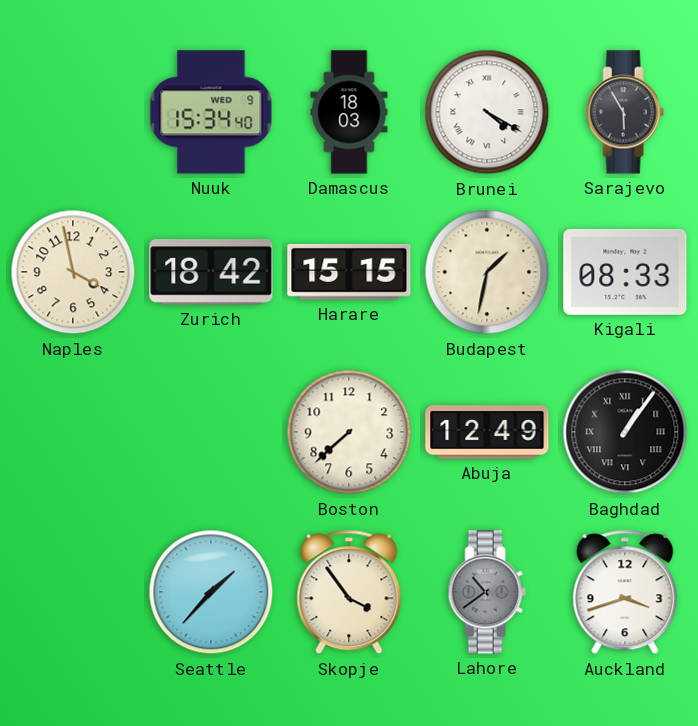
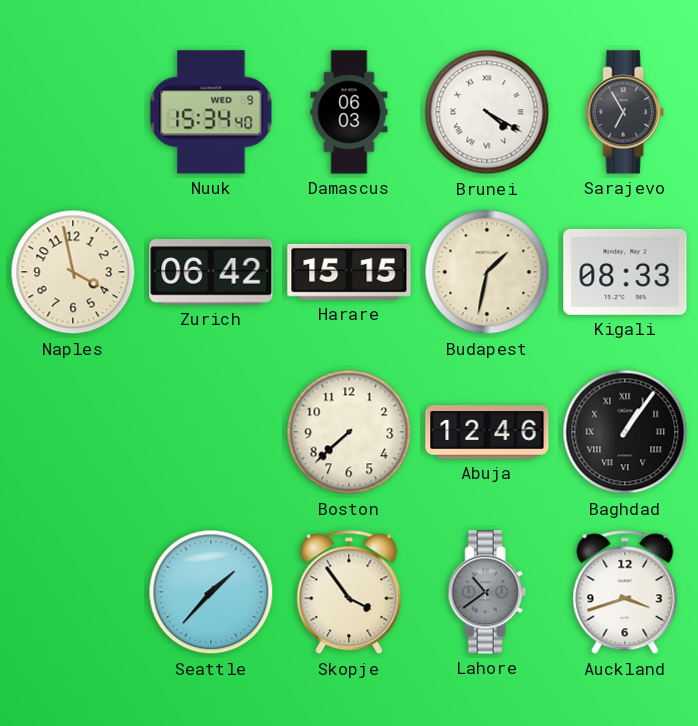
Damascus: 18:03 -> 06:03 (349, 112)
Sarajevo: 5:55 -> 6:55 (625, 112)
Zurich: 18:42 -> 06:42 (211, 272)
Abuja: 12:49 -> 12:46 (487, 432)
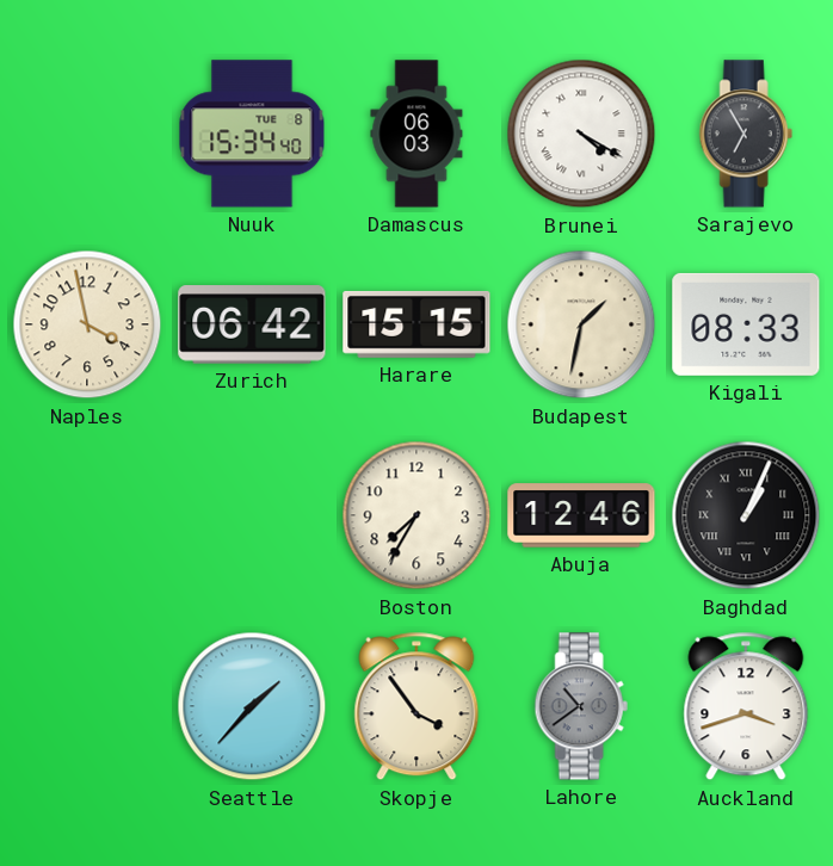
Nuuk date: WED 9 -> TUE 8 (252, 134)
Boston: 7:38 -> 7:35 (416, 515)
Baghdad: 1:06 -> 1:04 (746, 515)
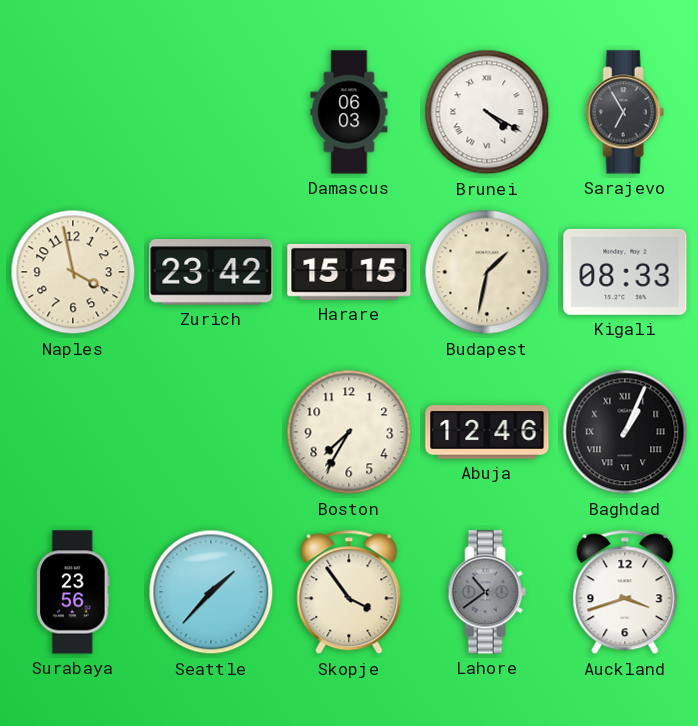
Nuuk: 15:34 -> none (252, 134)
Zurich: 06:42 -> 23:42 (211, 272)
Surabaya: none -> 23:56 (74, 592)
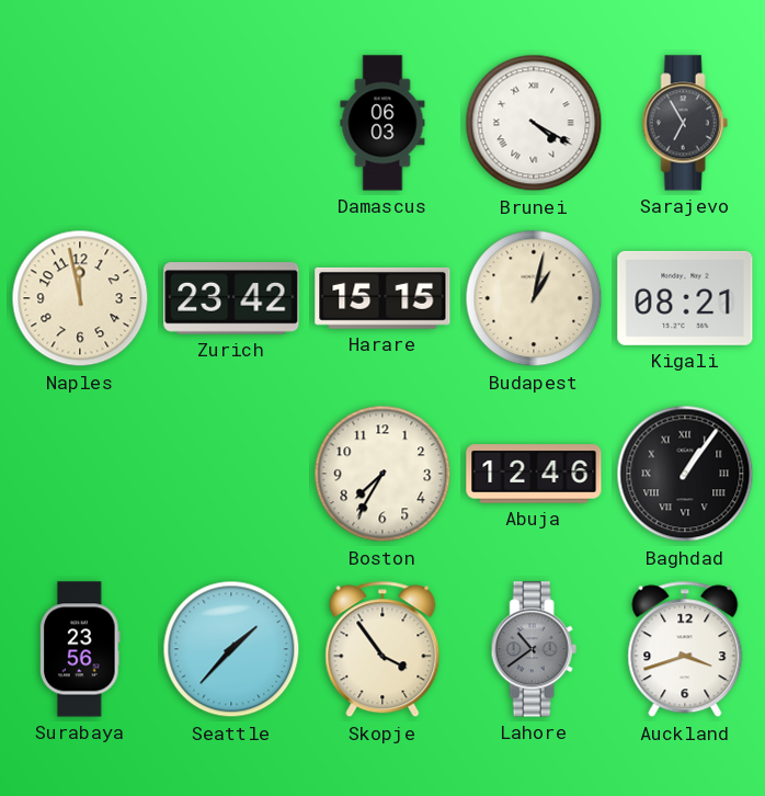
Naples: 3:58 -> 11:58 (80, 298)
Budapest: 1:32 -> 1:02 (534, 298)
Kigali: 08:33 -> 08:21 (685, 298)
Baghdad: 1:04 -> 1:06 (685, 474)
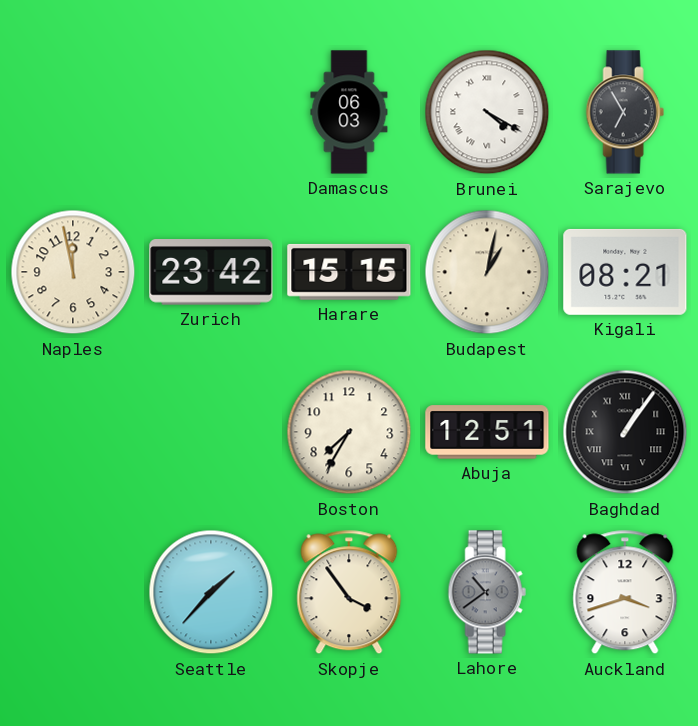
Abuja: 12:46 -> 12:51 (487, 432)
Surabaya: 23:56 -> none (81, 649)
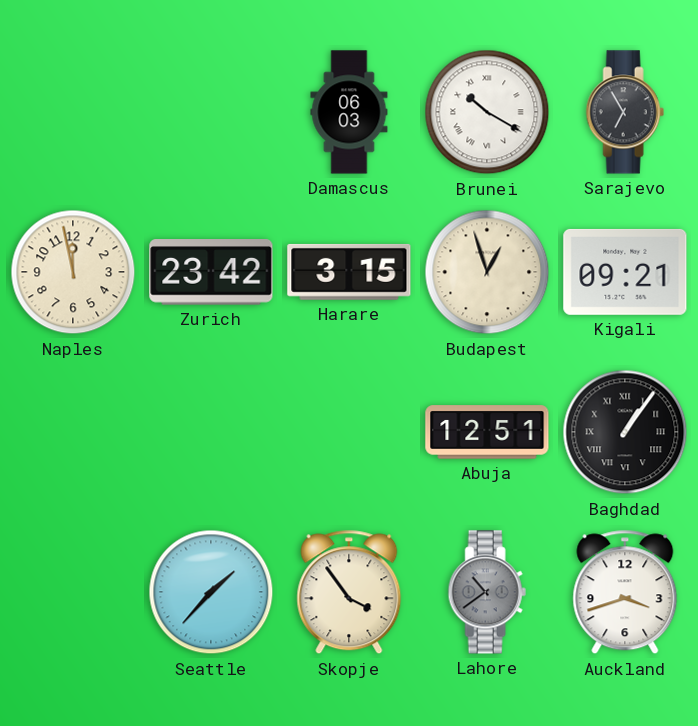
Brunei: 4:20 -> 10:20 (487, 112)
Harare: 15:15 -> 3:15 (349, 272)
Budapest: 1:02 -> 12:57 (487, 272)
Kigali: 08:21 -> 09:21 (625, 272)
Boston: 7:35 -> none (349, 432)
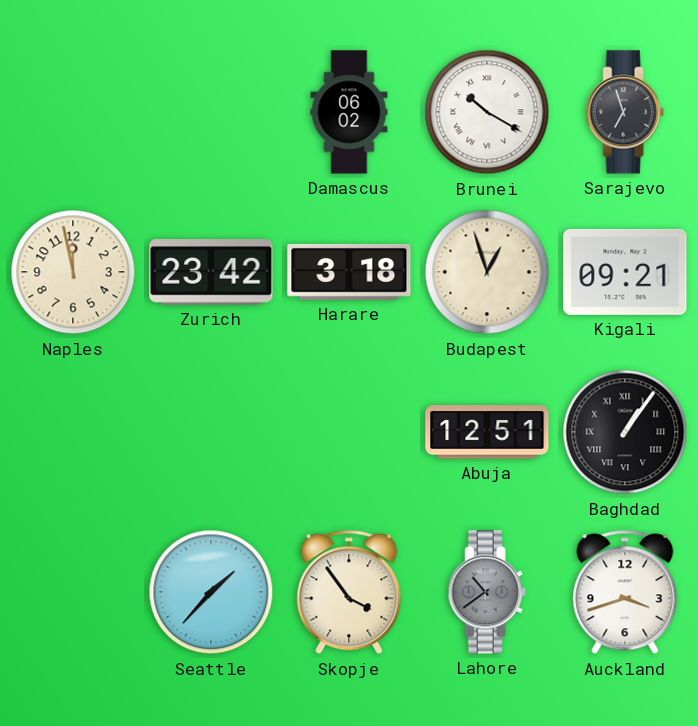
Damascus: 06:03 -> 06:02 (349, 112)
Sarajevo: 6:55 -> 6:57 (625, 112)
Harare: 3:15 -> 3:18 (349, 272)
